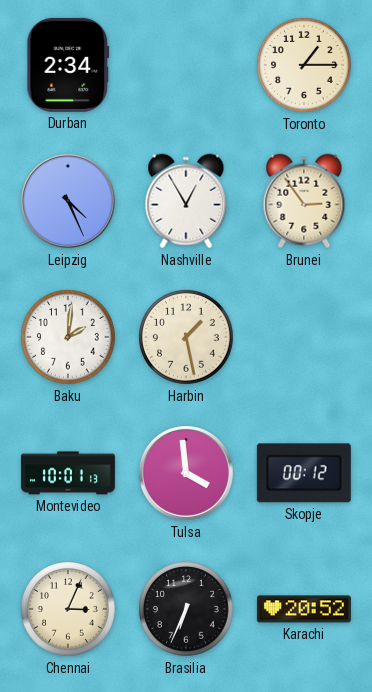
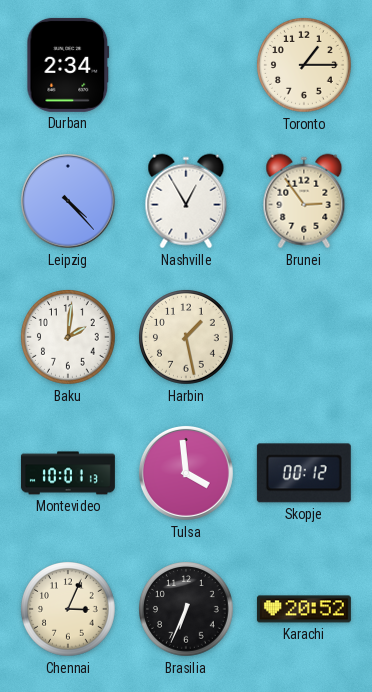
Leipzig: 4:26 -> 4:23 (68, 201)
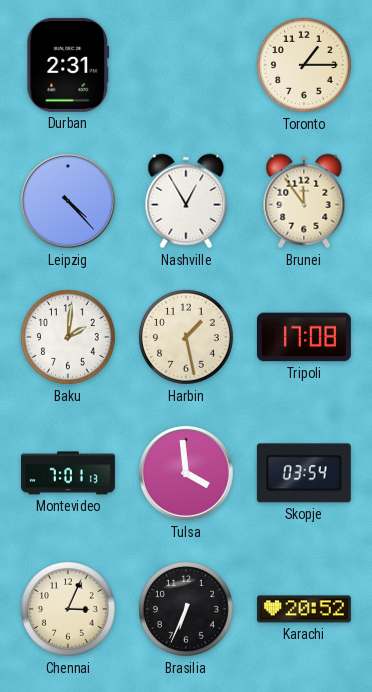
Durban: 2:34 -> 2:31 (68, 65)
Brunei: 2:54 -> 11:54 (304, 201)
Tripoli: none -> 17:08 (304, 337)
Montevideo: 10:01 -> 7:01 (68, 473)
Skopje: 00:12 -> 03:54 (304, 473)
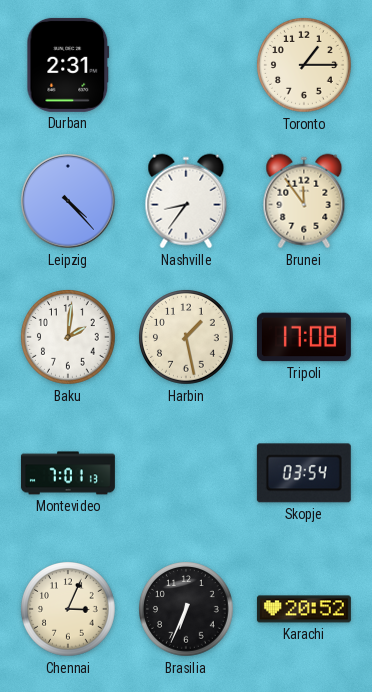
Nashville: 12:55 -> 8:36 (186, 201)
Tulsa: 3:59 -> none (186, 473)
